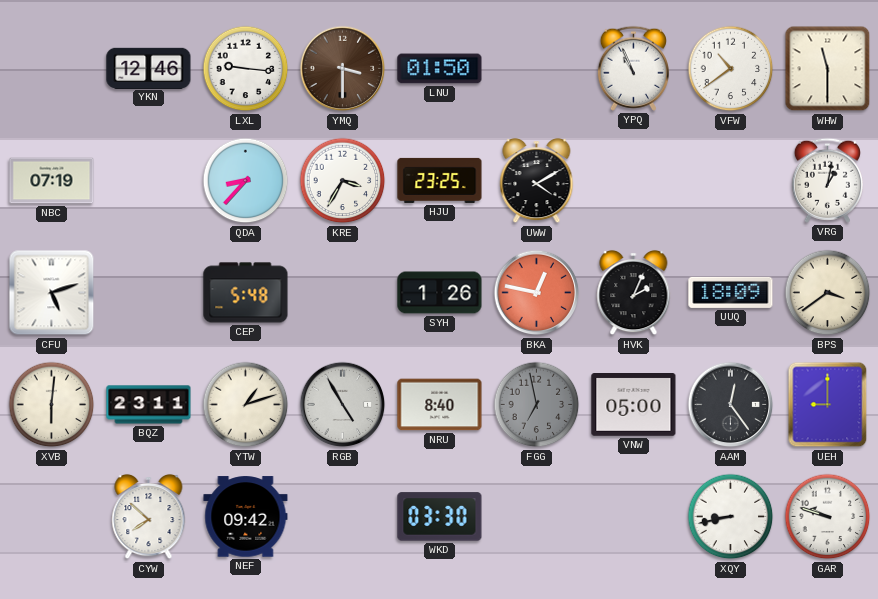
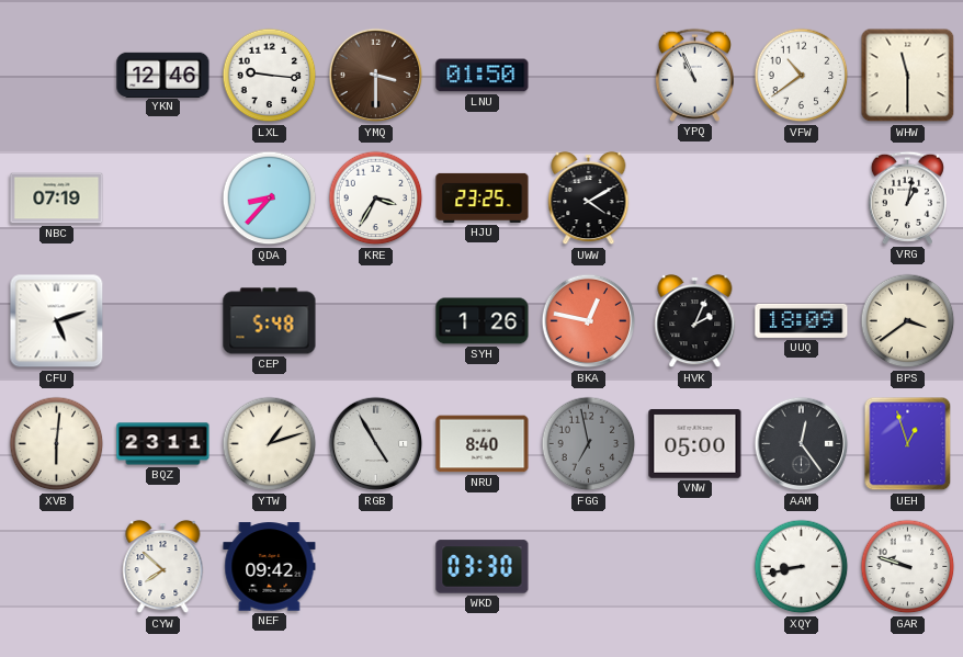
UEH: 9:00 -> 12:57 (908, 444)
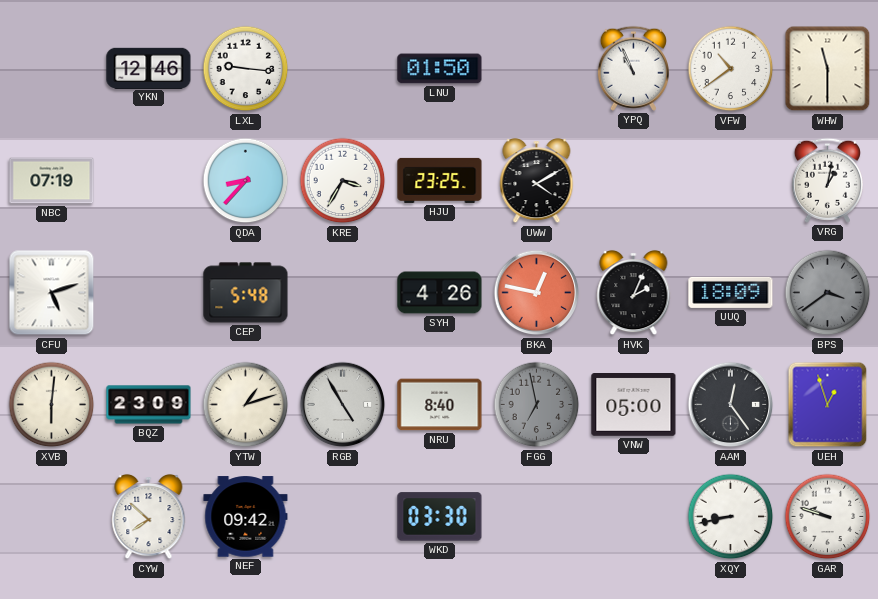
YMQ: 3:30 -> none (376, 76)
SYH: 1:26 -> 4:26 (440, 293)
BPS dial: cream -> grey (828, 293)
BQZ: 23:11 -> 23:09 (149, 405)
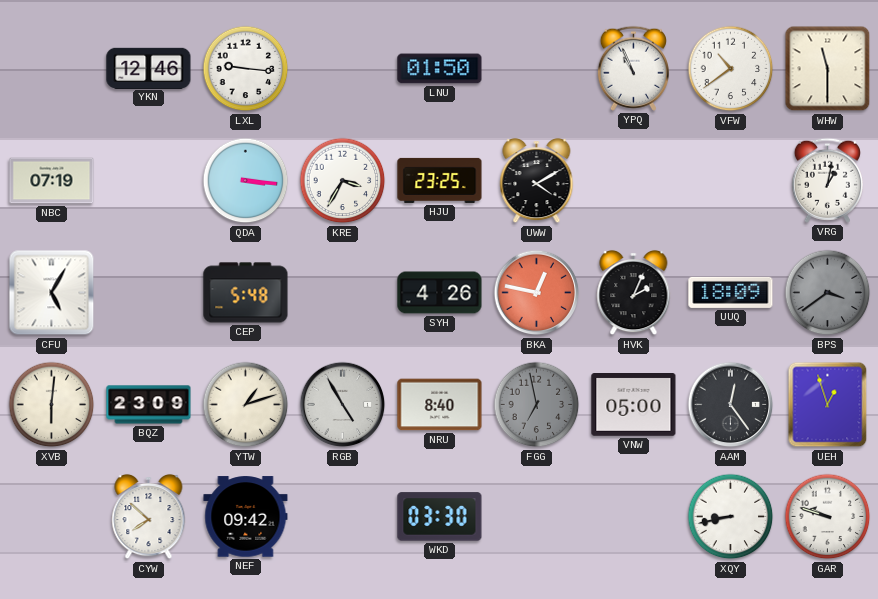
QDA: 8:37 -> 3:16 (246, 181)
CFU: 5:12 -> 5:05 (52, 293)
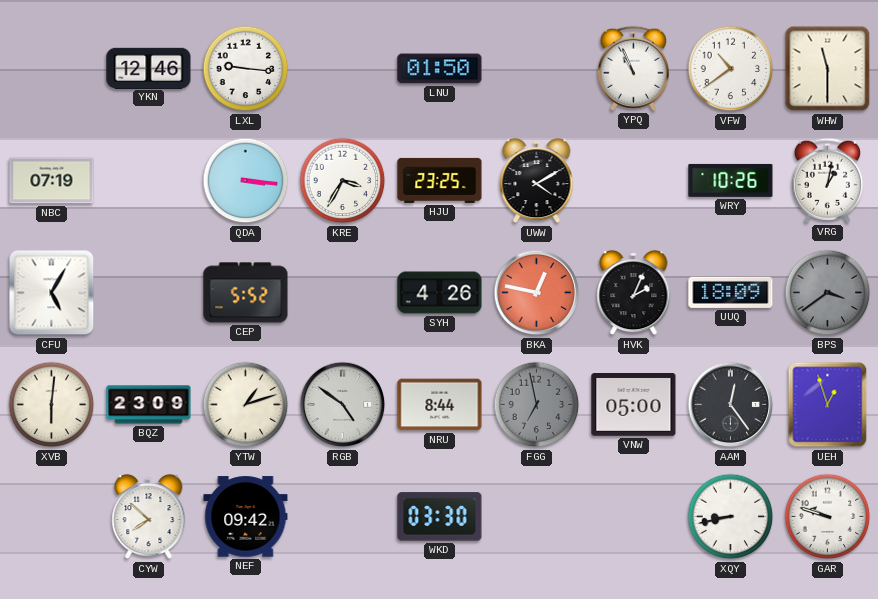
WRY: none -> 10:26 (731, 180)
CEP: 5:48 -> 5:52 (246, 293)
RGB: 4:55 -> 4:51 (343, 405)
NRU: 8:40 -> 8:44 (440, 405)
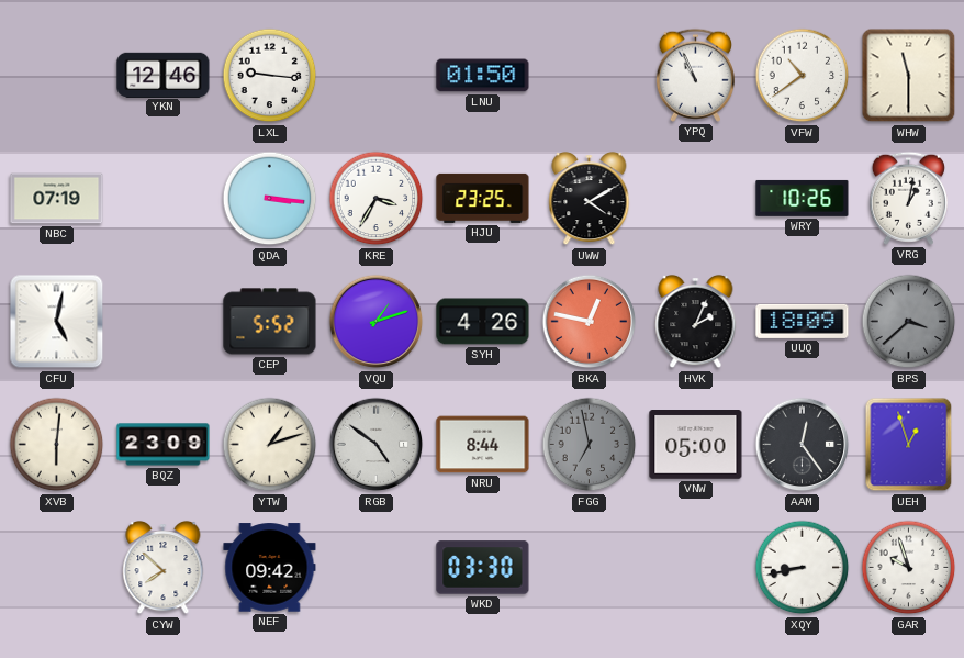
CFU: 5:05 -> 5:02 (57, 322)
VQU: none -> 1:12 (377, 322)
BPS: 3:39 -> 3:38 (909, 322)
GAR: 9:48 -> 9:57 (909, 568)
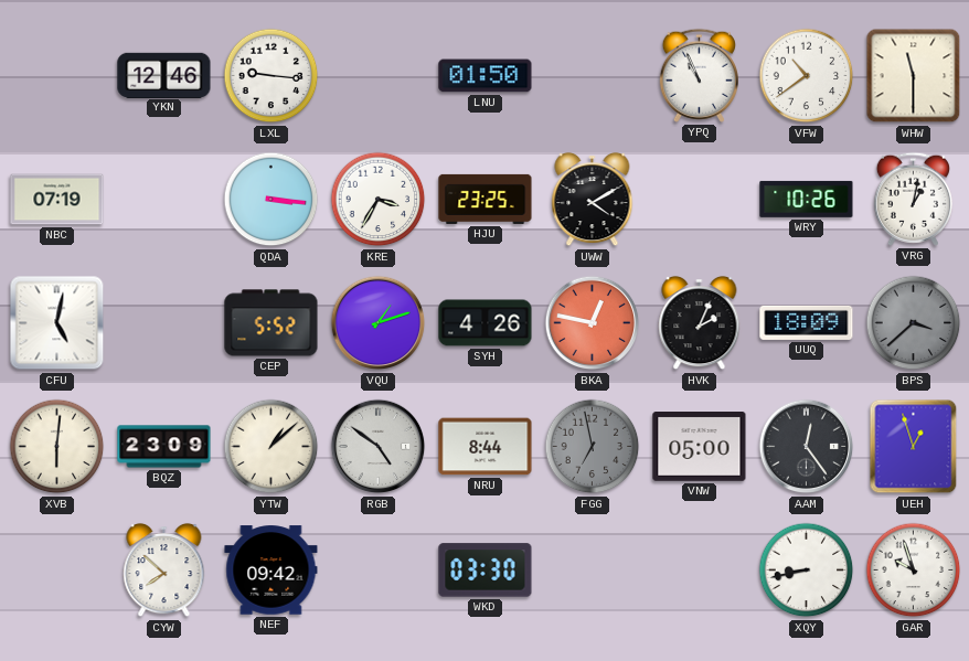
YTW: 1:12 -> 1:08 (271, 447)
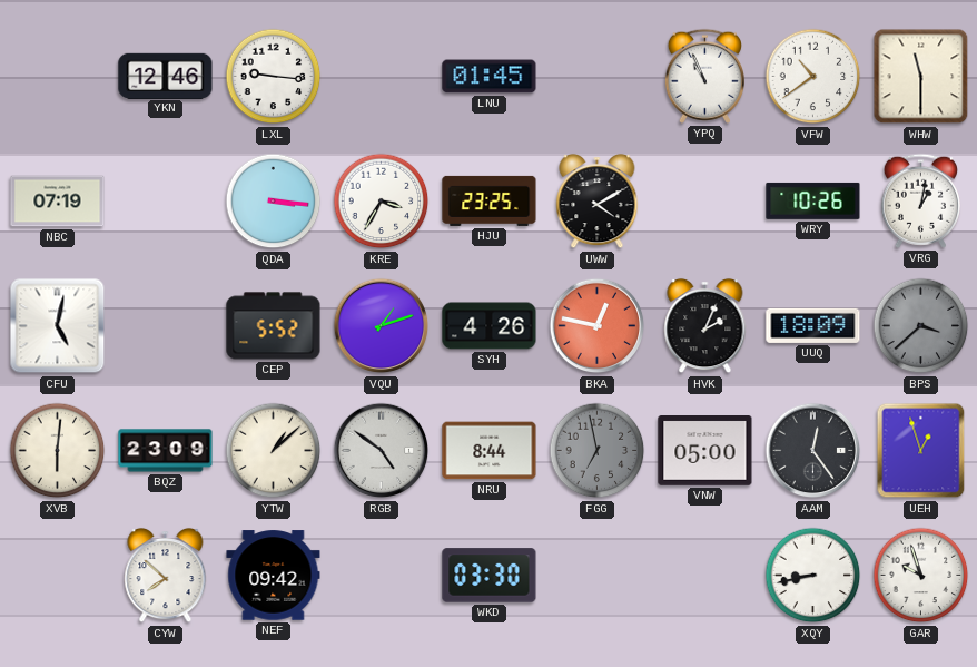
LNU: 01:50 -> 01:45 (490, 77)
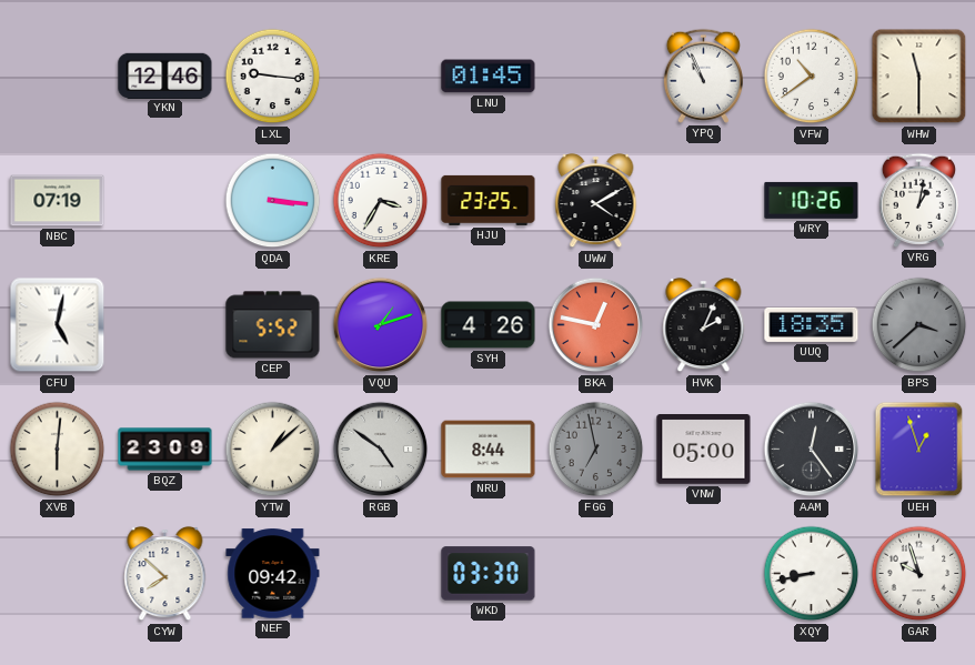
UUQ: 18:09 -> 18:35 (812, 324)
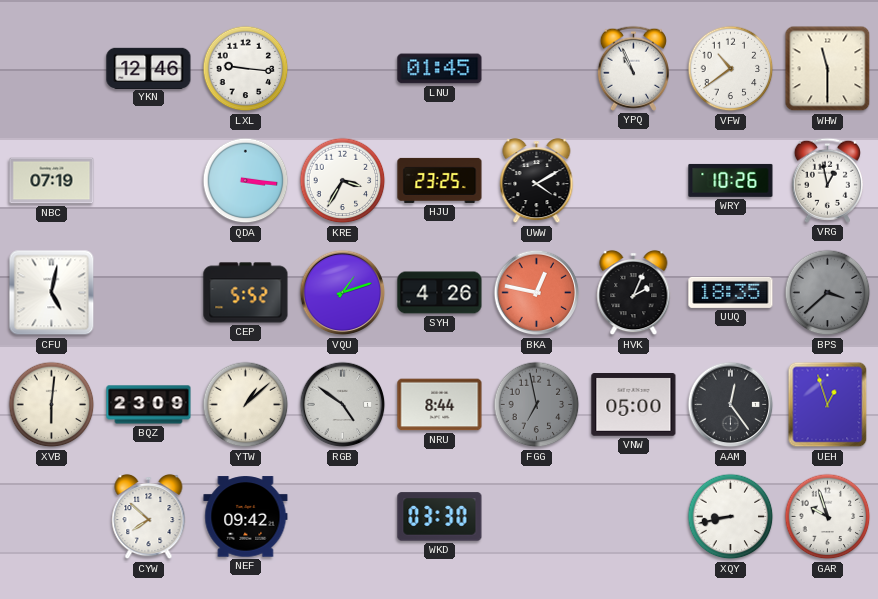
VRG: 1:02 -> 12:58 (827, 180)
